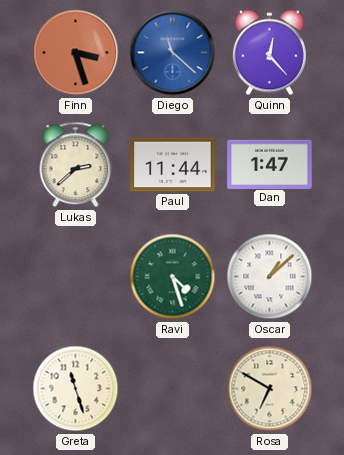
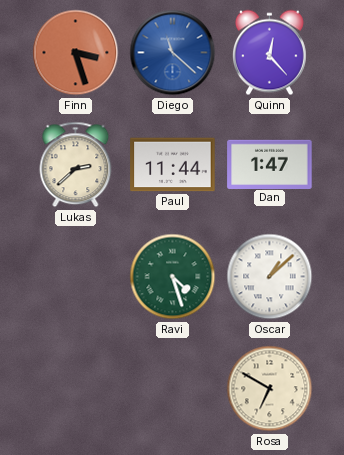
Greta: 11:27 -> none (76, 389)
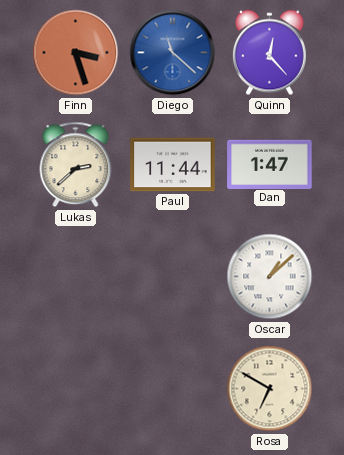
Ravi: 4:27 -> none (173, 277)
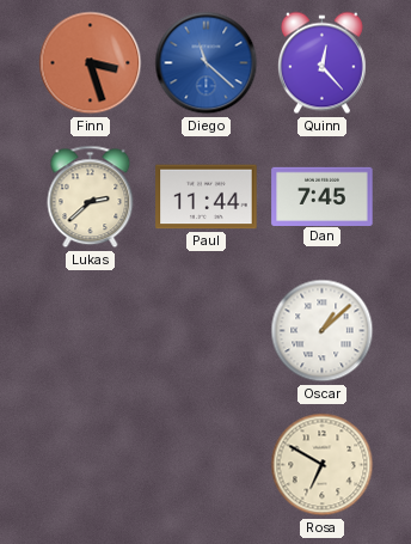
Dan: 1:47 -> 7:45 (323, 196)
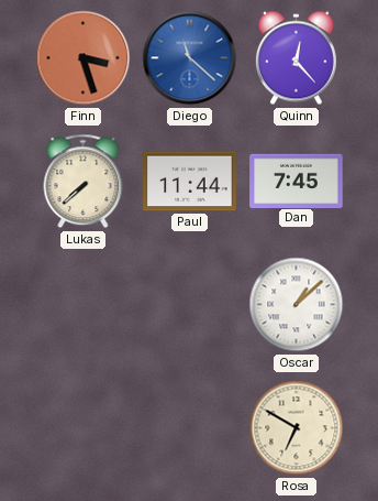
Lukas: 2:38 -> 7:38 (84, 182)
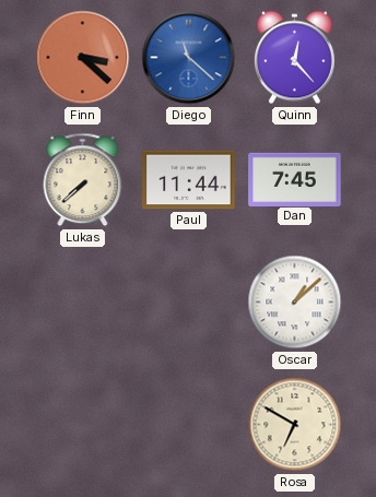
Finn: 3:27 -> 3:22 (83, 58)
